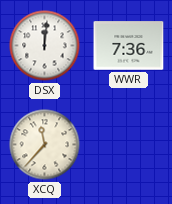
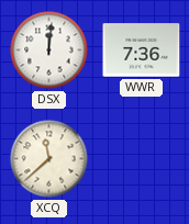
XCQ: 11:37 -> 11:38 (49, 159)
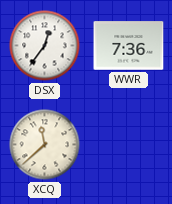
DSX: 12:01 -> 12:36 (45, 46)
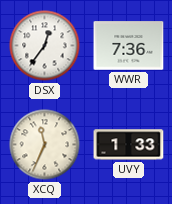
XCQ: 11:38 -> 11:34 (45, 145)
UVY: none -> 1:33 (129, 145)
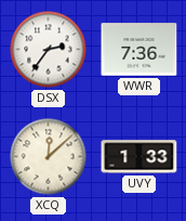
DSX: 12:36 -> 2:36 (49, 50)
XCQ: 11:34 -> 12:08 (49, 157)
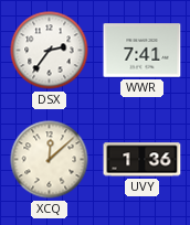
WWR: 7:36 -> 7:41 (142, 51)
UVY: 1:33 -> 1:36 (142, 160)
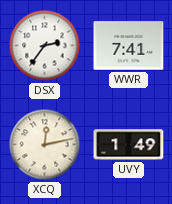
XCQ: 12:08 -> 12:13 (45, 145)
UVY: 1:36 -> 1:49 (129, 145)
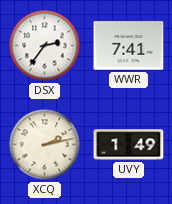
XCQ: 12:13 -> 2:13 (45, 145)
